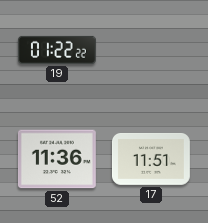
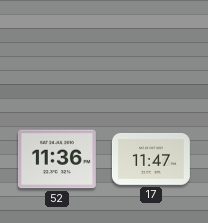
19: 01:22 -> none (57, 50)
17: 11:51 -> 11:47 (151, 160)
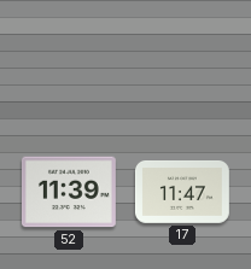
52: 11:36 -> 11:39 (69, 192)
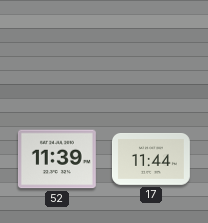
17: 11:47 -> 11:44 (151, 160)
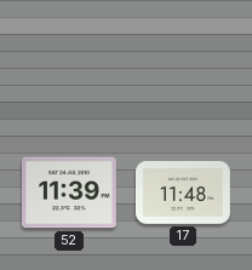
17: 11:44 -> 11:48 (183, 194)
